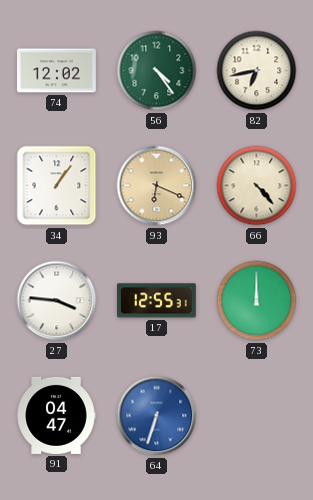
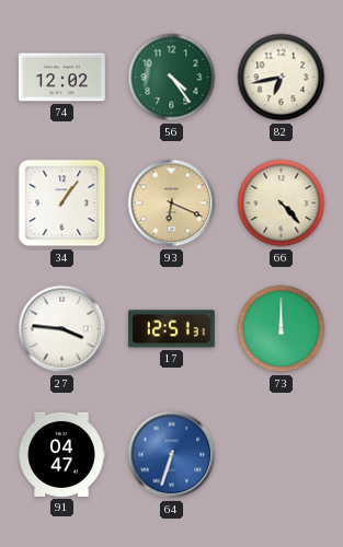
17: 12:55 -> 12:51 (171, 329)
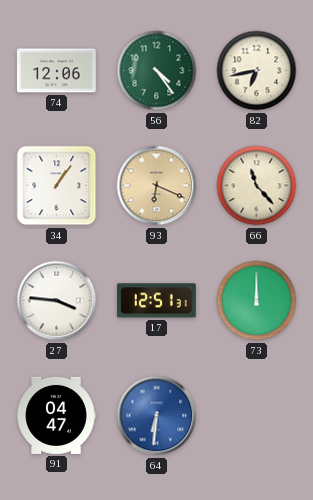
74: 12:02 -> 12:06 (56, 71)
66: 4:23 -> 11:23 (257, 186)
64: 6:33 -> 6:31 (157, 416)
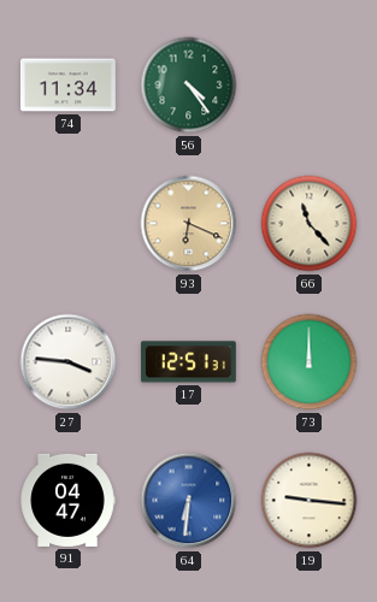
74: 12:06 -> 11:34 (67, 85)
82: 6:43 -> none (257, 71)
34: 1:06 -> none (57, 186)
19: none -> 9:16 (310, 501)
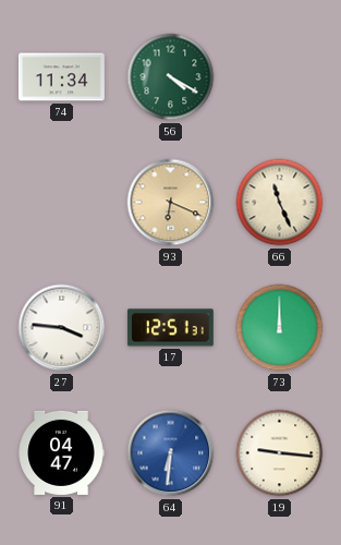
56: 4:24 -> 4:20 (171, 77)
66: 11:23 -> 11:26 (280, 203)
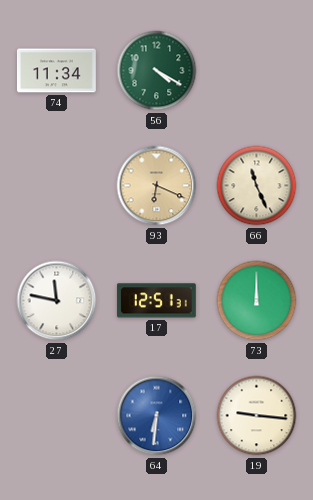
27: 3:46 -> 11:47 (57, 301)
91: 04:47 -> none (61, 452)
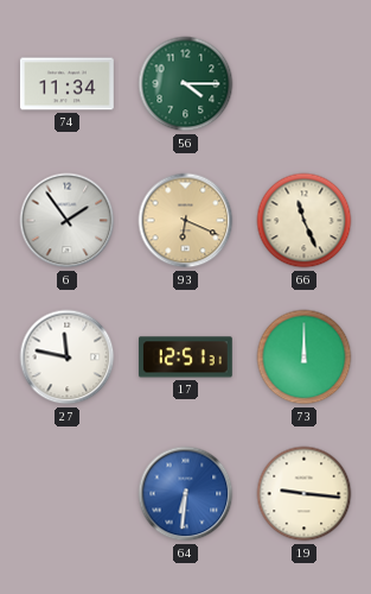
56: 4:20 -> 4:15 (186, 84)
6: none -> 1:54 (68, 221)
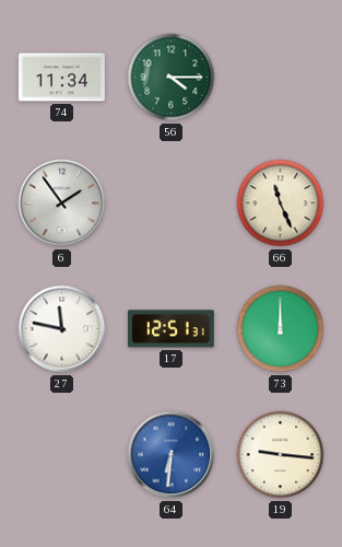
93: 6:19 -> none (186, 221)
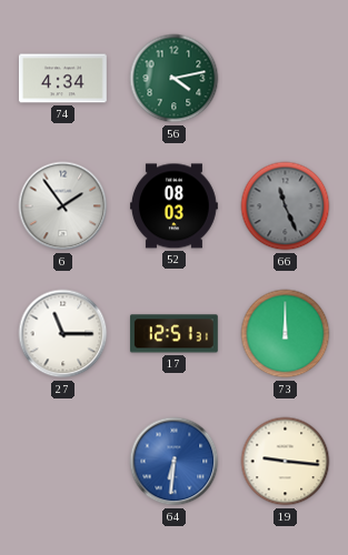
74: 11:34 -> 4:34 (62, 79)
56: 4:15 -> 4:13 (175, 79)
52: none -> 08:03 (173, 206)
66 dial: cream -> grey (286, 206)
27: 11:47 -> 11:15 (63, 334)
